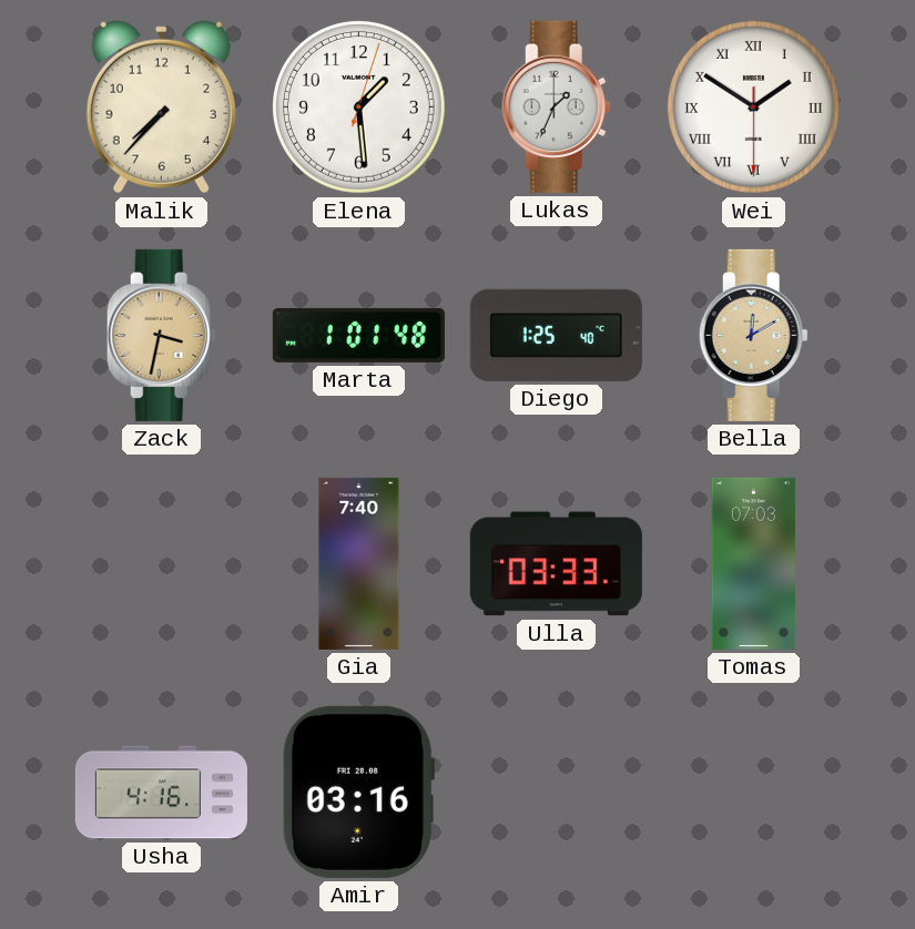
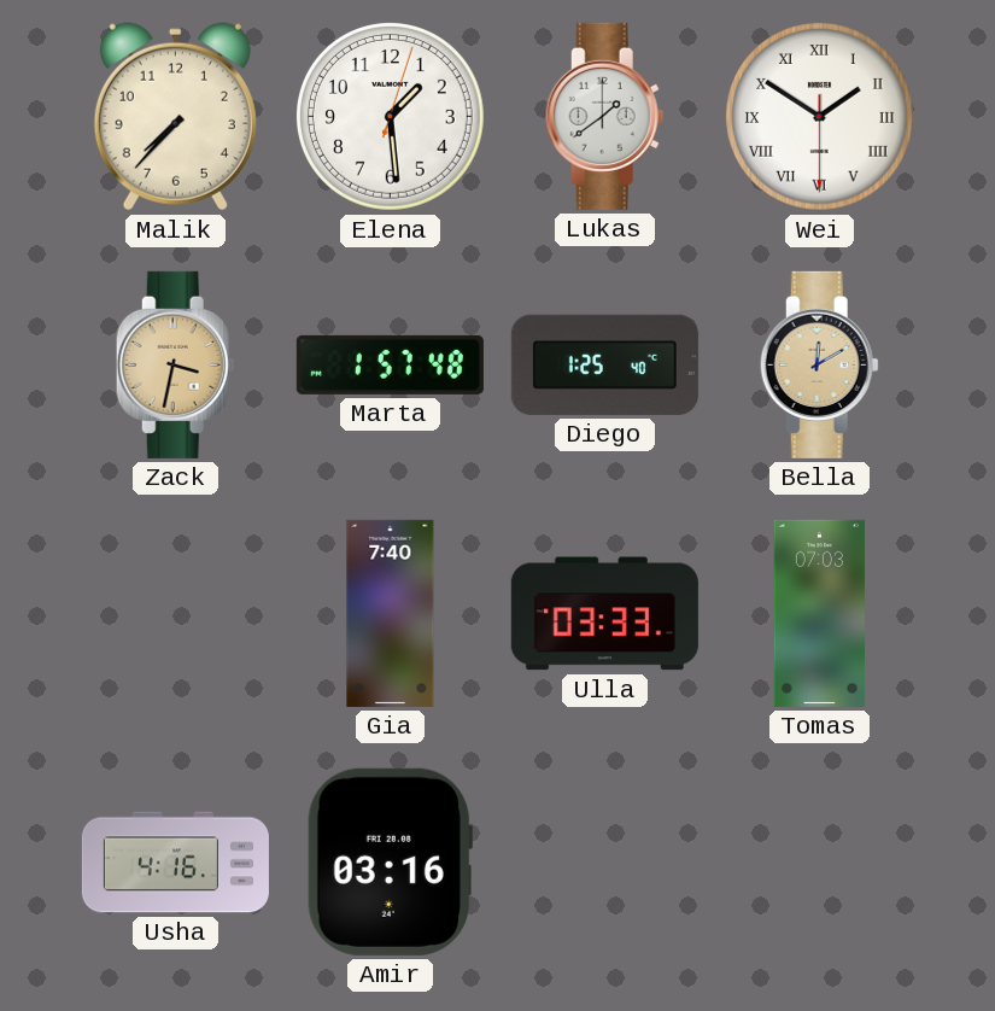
Lukas: 1:34 -> 1:39 (604, 116)
Marta: 1:01 -> 1:57 (390, 364)
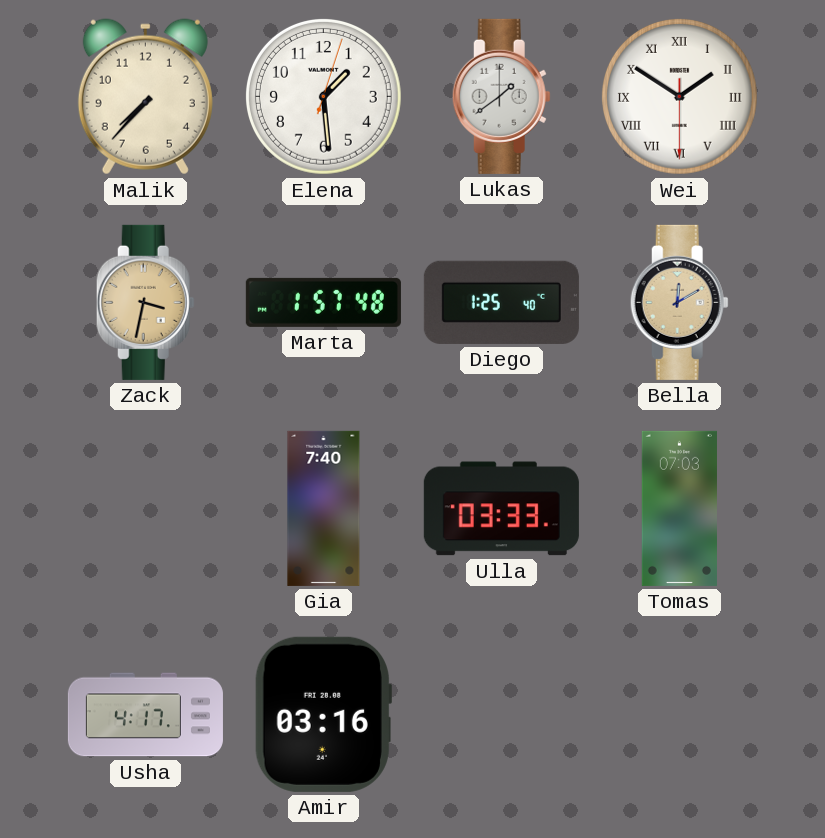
Usha: 4:16 -> 4:17 (145, 715)
